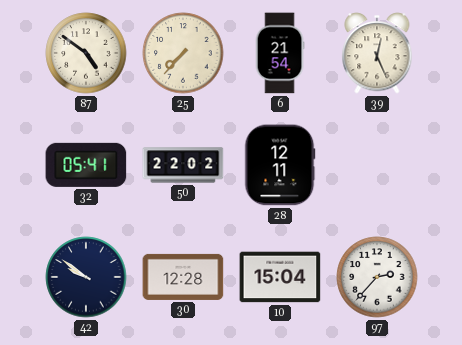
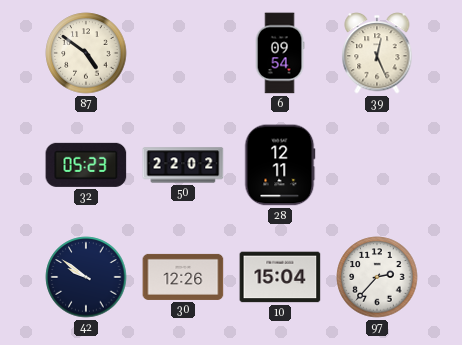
25: 7:37 -> none (183, 53)
6: 21:54 -> 09:54 (280, 53)
32: 05:41 -> 05:23 (86, 165)
30: 12:28 -> 12:26 (183, 277)
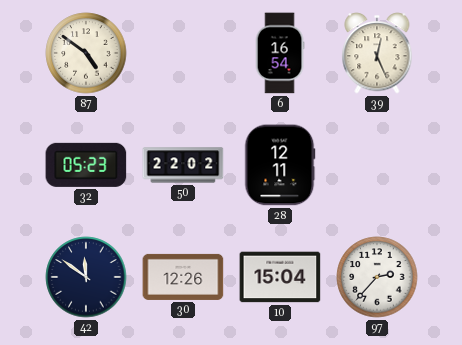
6: 09:54 -> 16:54 (280, 53)
42: 9:51 -> 11:51 (86, 277)
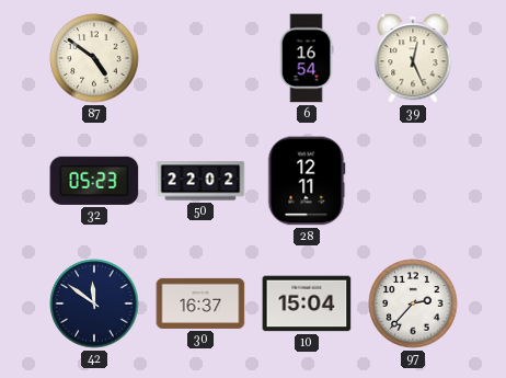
30: 12:26 -> 16:37 (200, 303)
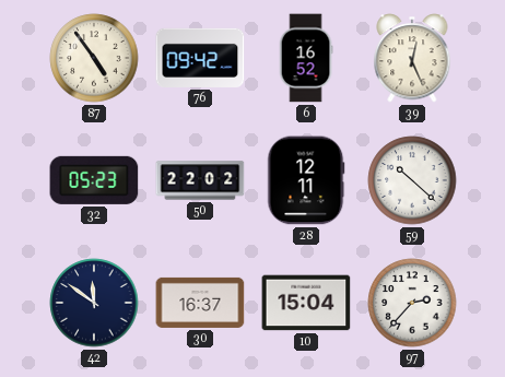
87: 4:51 -> 4:54 (94, 58)
76: none -> 09:42 (200, 58)
6: 16:54 -> 16:52 (306, 58)
59: none -> 10:22 (412, 180)
